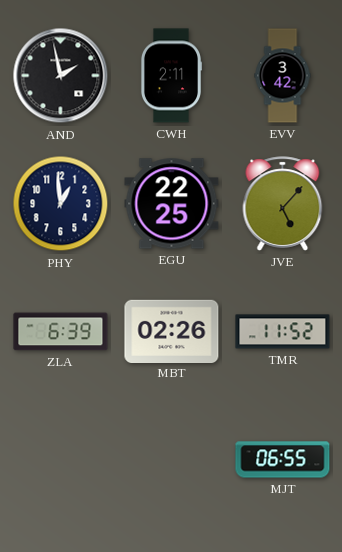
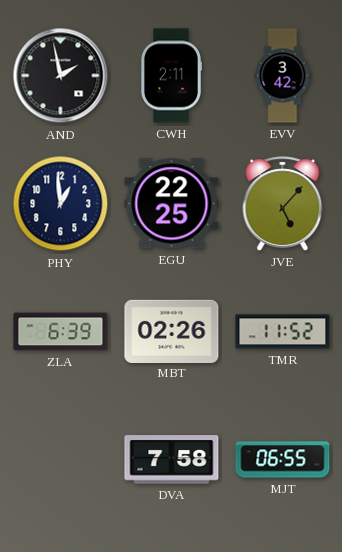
DVA: none -> 7:58 (172, 460)
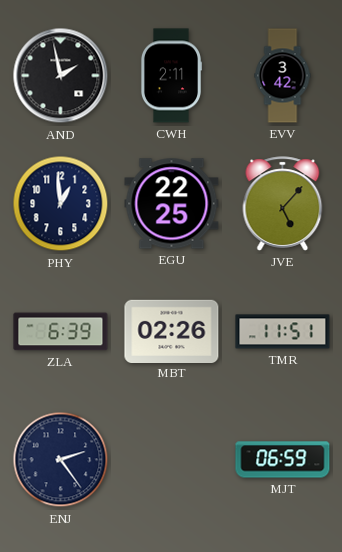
TMR: 11:52 -> 11:51 (283, 332)
ENJ: none -> 2:24 (61, 460)
DVA: 7:58 -> none (172, 460)
MJT: 06:55 -> 06:59 (283, 460)
